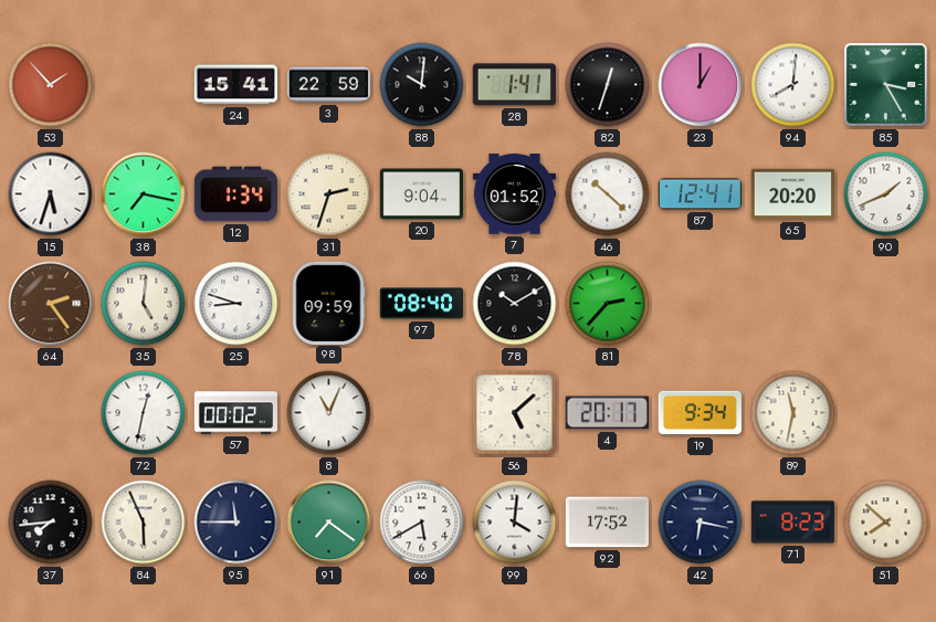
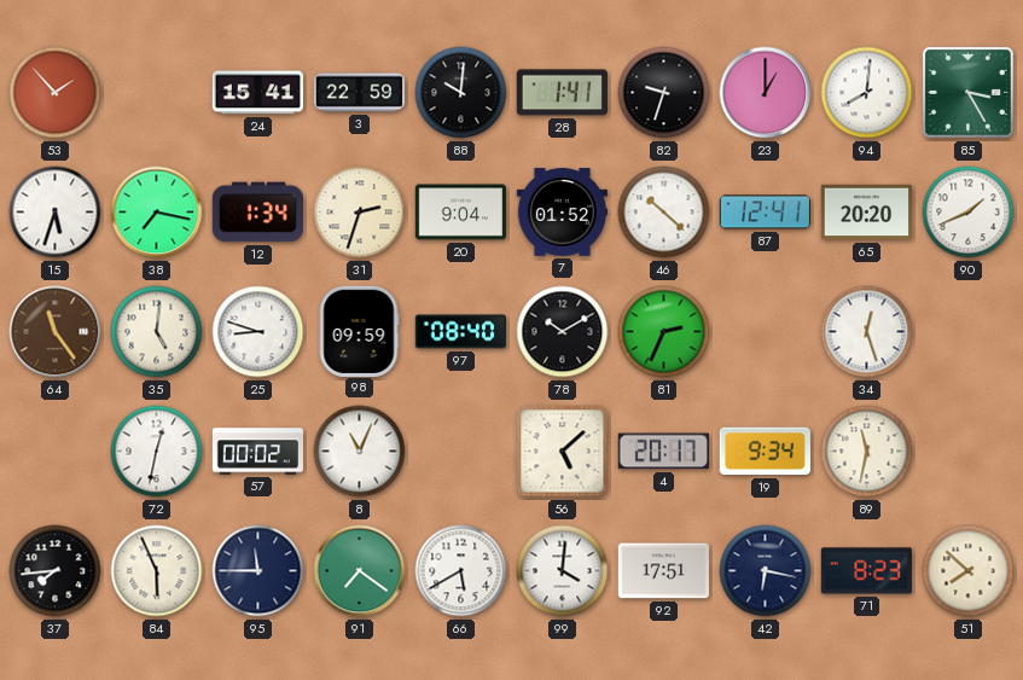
82: 12:33 -> 9:33 (664, 93)
64: 2:24 -> 11:24 (56, 332)
81: 2:37 -> 2:34 (664, 332)
34: none -> 12:27 (867, 332)
92: 17:52 -> 17:51 (663, 571)
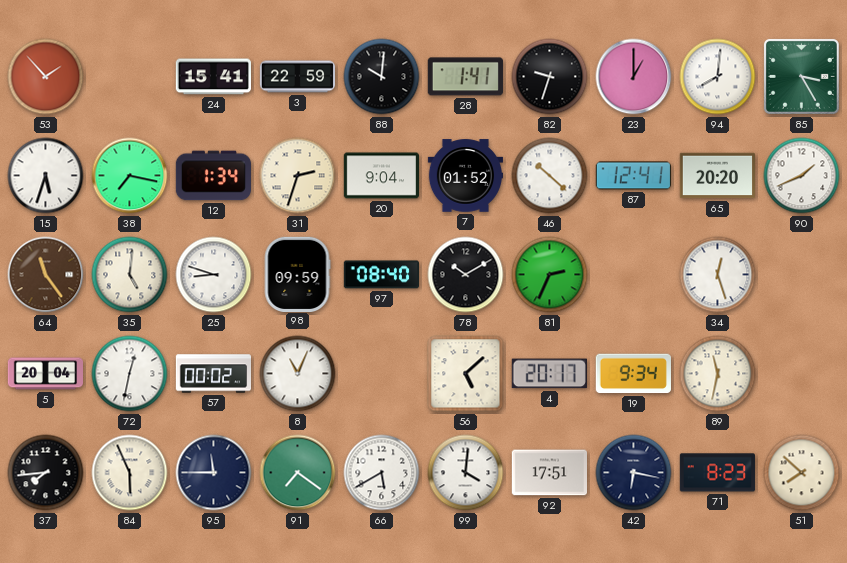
5: none -> 20:04 (46, 374)
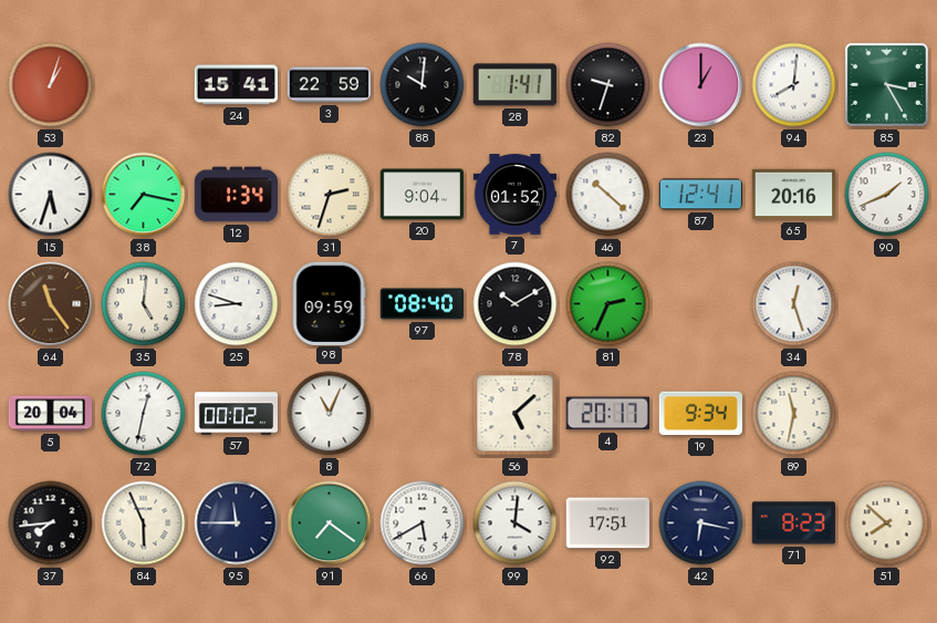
53: 1:53 -> 1:03 (51, 85)
65: 20:20 -> 20:16 (793, 195)
